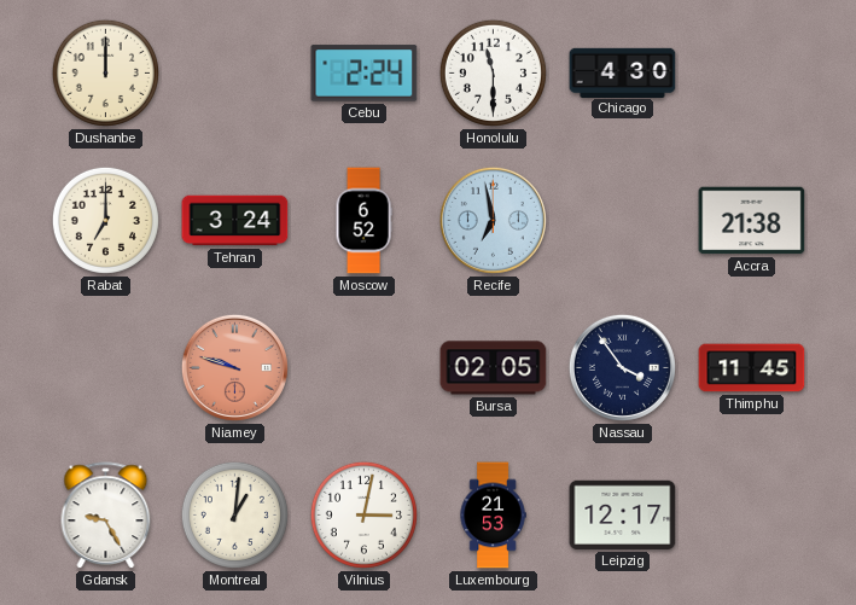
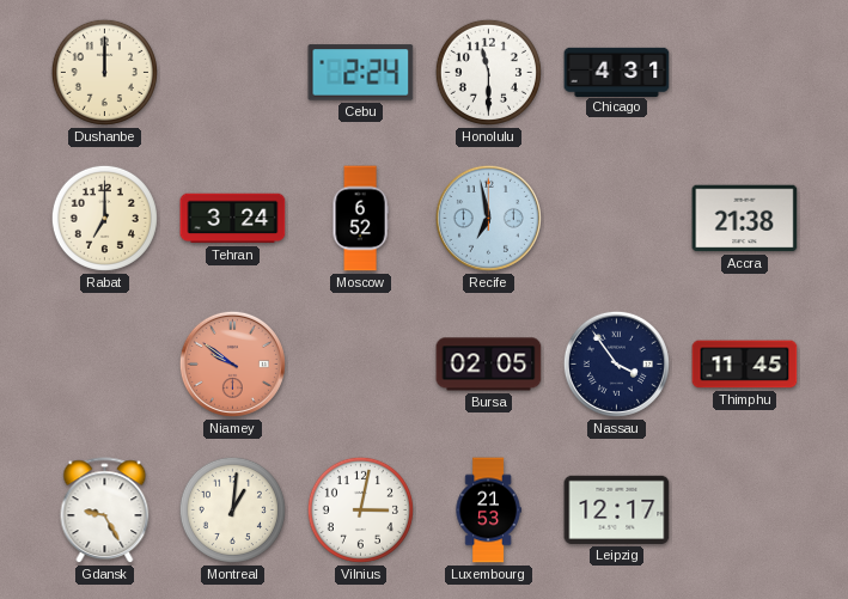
Chicago: 4:30 -> 4:31 (617, 72)
Niamey: 9:48 -> 9:51 (232, 363)
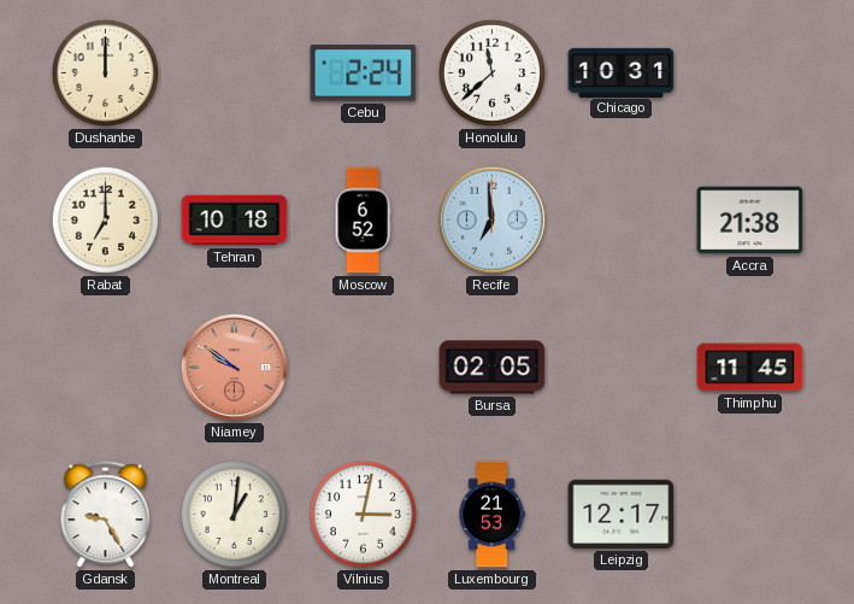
Honolulu: 11:30 -> 11:38 (491, 72)
Chicago: 4:31 -> 10:31 (622, 72)
Tehran: 3:24 -> 10:18 (235, 221)
Recife: 6:58 -> 6:59 (491, 219)
Nassau: 3:54 -> none (616, 363)
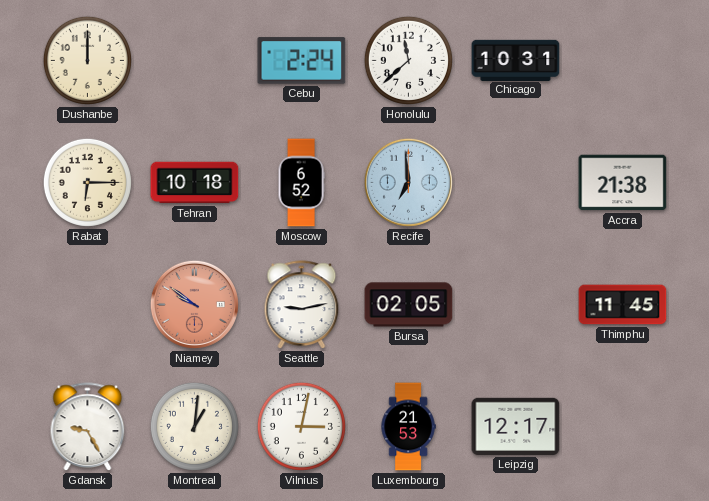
Rabat: 7:00 -> 6:15 (87, 182)
Seattle: none -> 9:13 (302, 305)
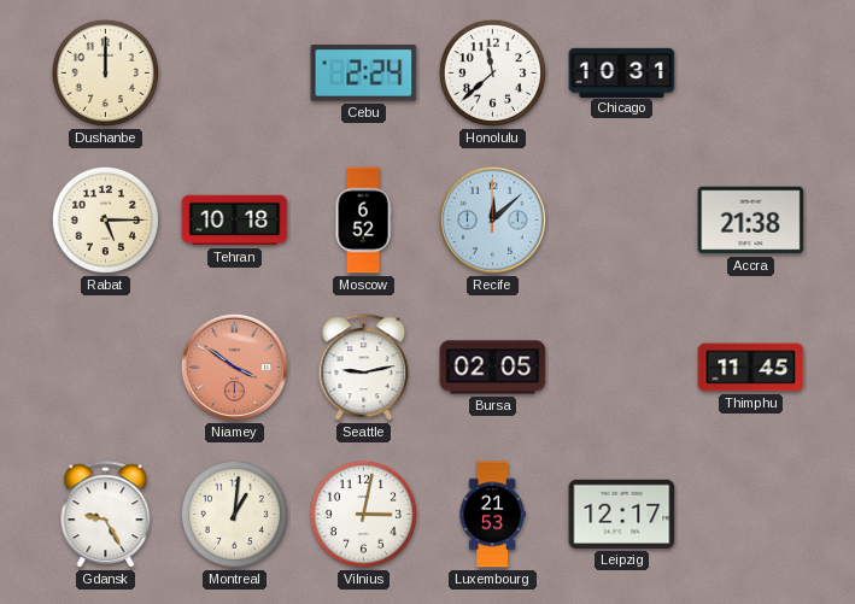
Rabat: 6:15 -> 5:15 (105, 219)
Recife: 6:59 -> 12:08 (492, 219)
Niamey: 9:51 -> 3:51 (234, 366)
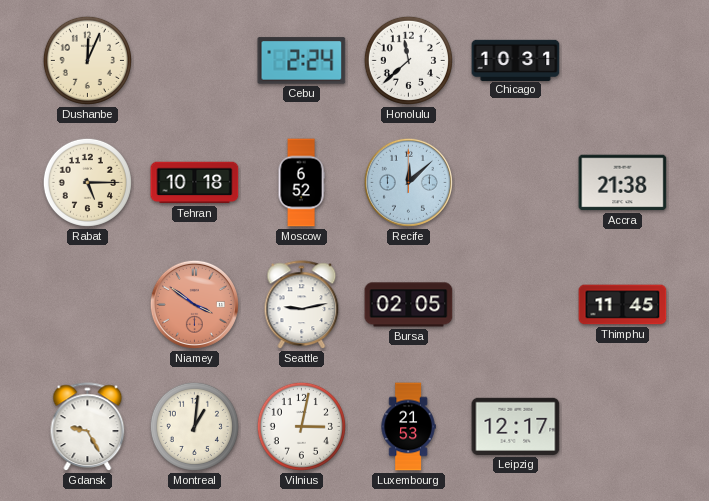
Dushanbe: 12:00 -> 12:04 (87, 60)
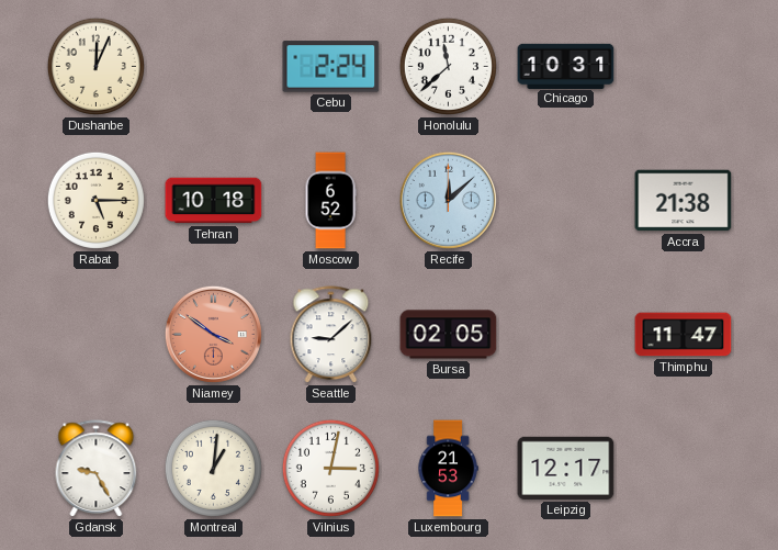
Seattle: 9:13 -> 9:08 (331, 335)
Thimphu: 11:45 -> 11:47 (684, 335)
